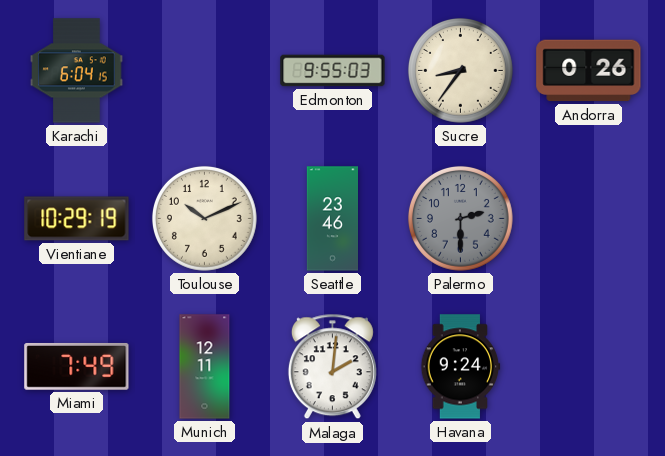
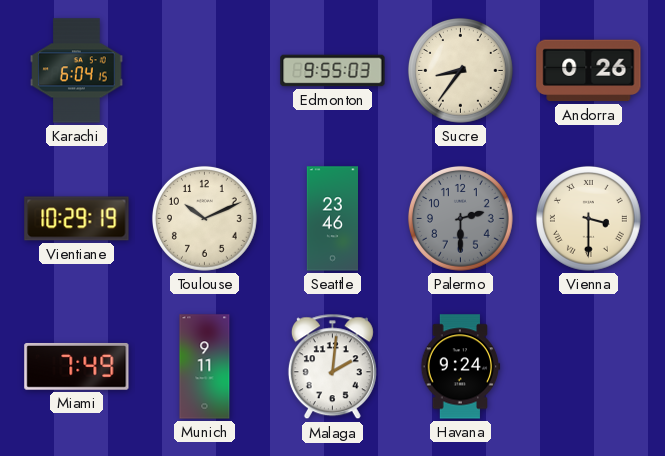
Vienna: none -> 3:30 (588, 218)
Munich: 12:11 -> 9:11 (205, 367)
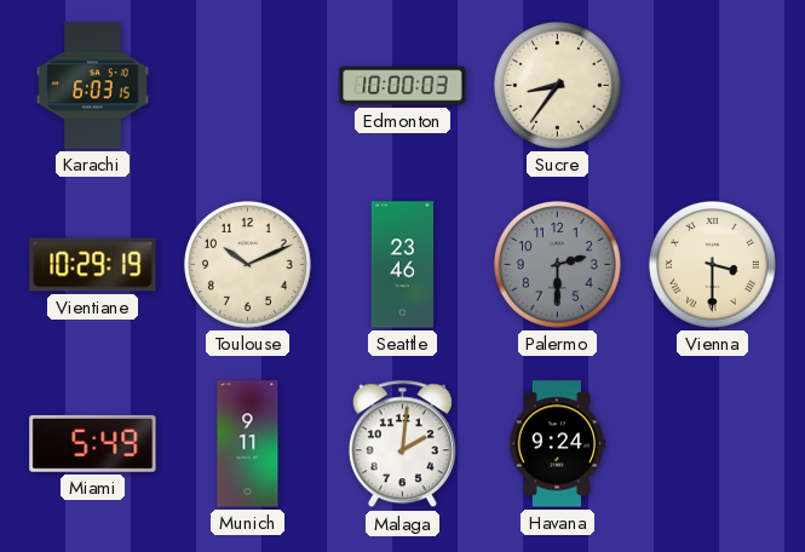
Karachi: 6:04 -> 6:03 (93, 86)
Edmonton: 9:55 -> 10:00 (403, 86)
Andorra: 0:26 -> none (589, 71)
Miami: 7:49 -> 5:49 (93, 444)
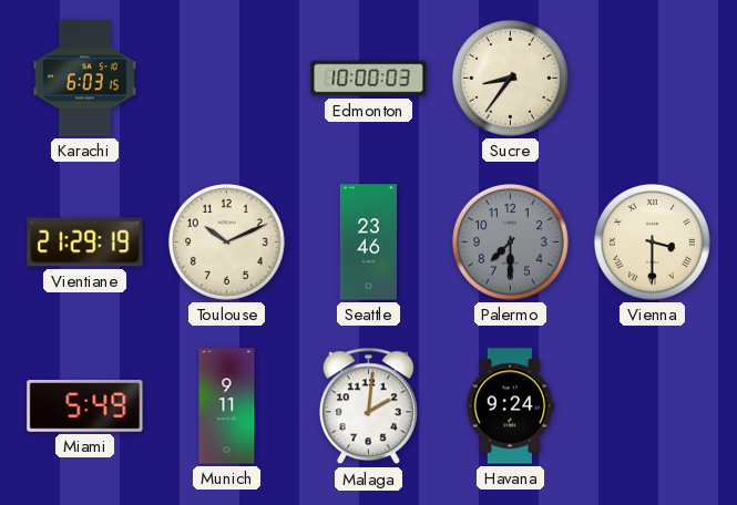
Vientiane: 10:29 -> 21:29 (85, 243)
Palermo: 2:30 -> 7:30 (510, 241)
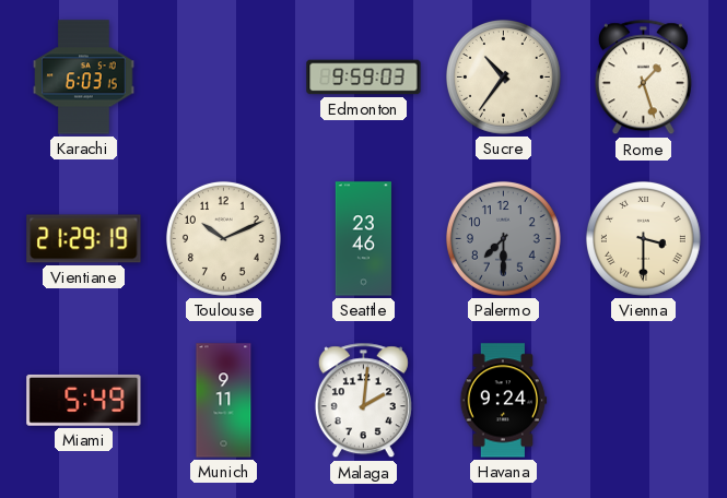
Edmonton: 10:00 -> 9:59 (364, 78)
Sucre: 8:36 -> 10:36 (503, 76)
Rome: none -> 1:27 (643, 78)
